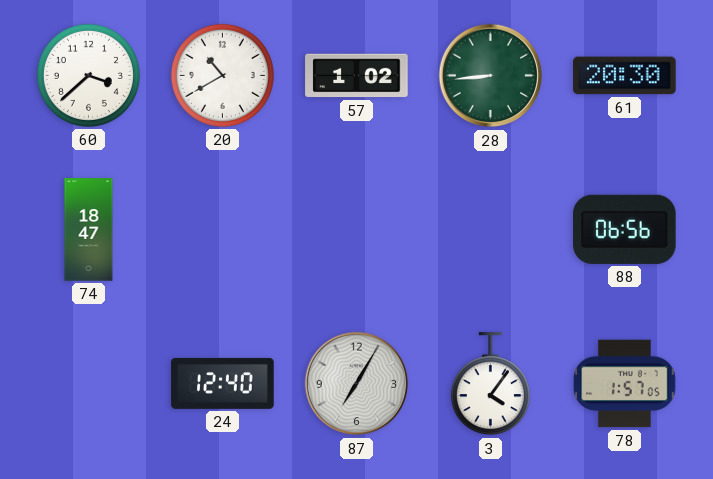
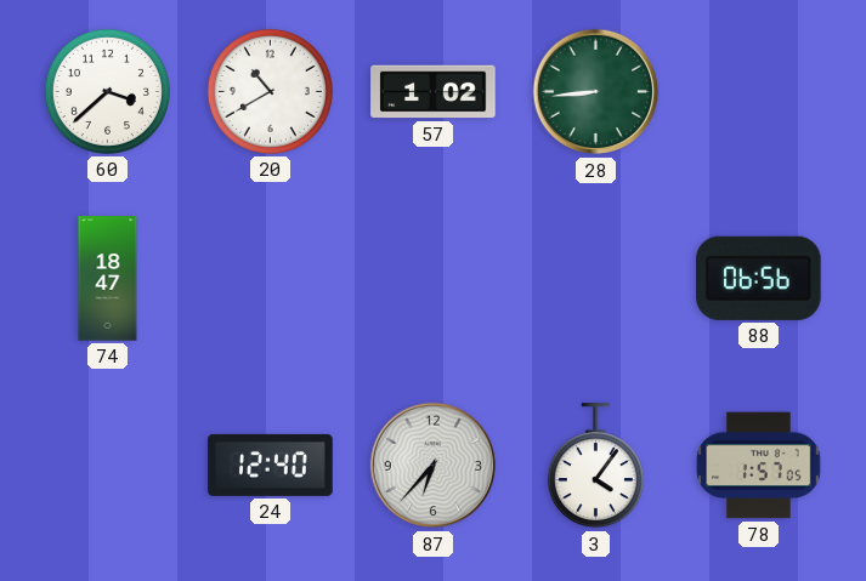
61: 20:30 -> none (625, 76)
87: 7:05 -> 6:37 (434, 466)
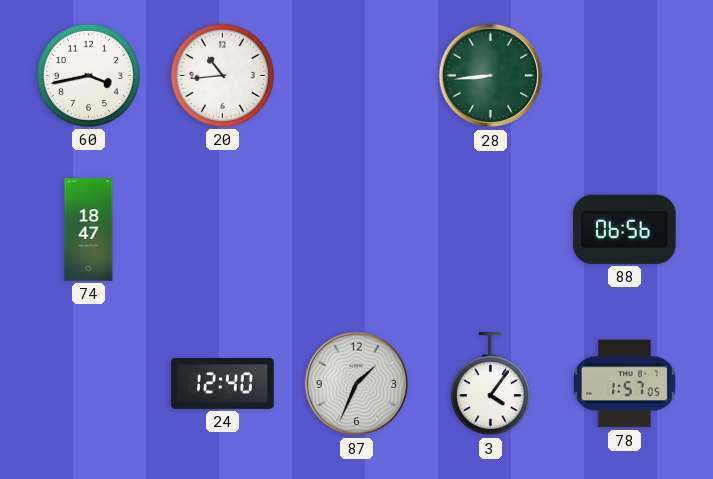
60: 3:38 -> 3:43 (88, 75)
20: 10:40 -> 10:44 (222, 75)
57: 1:02 -> none (434, 92)
87: 6:37 -> 1:34 (357, 384)
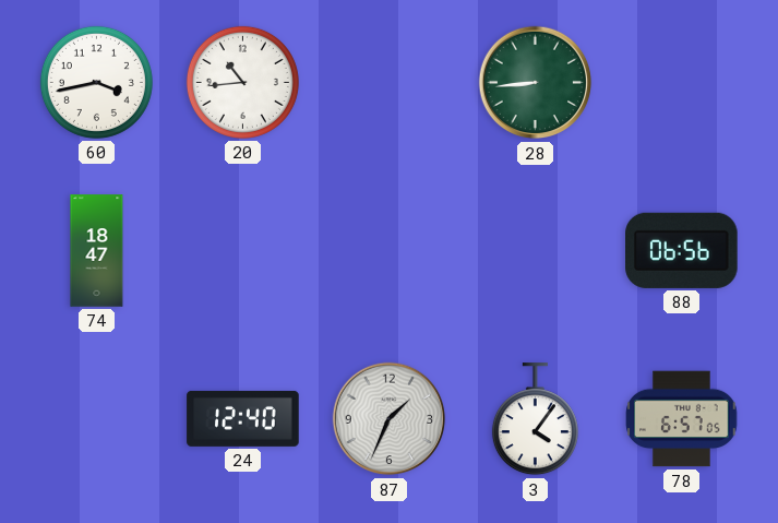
78: 1:57 -> 6:57 (682, 419)
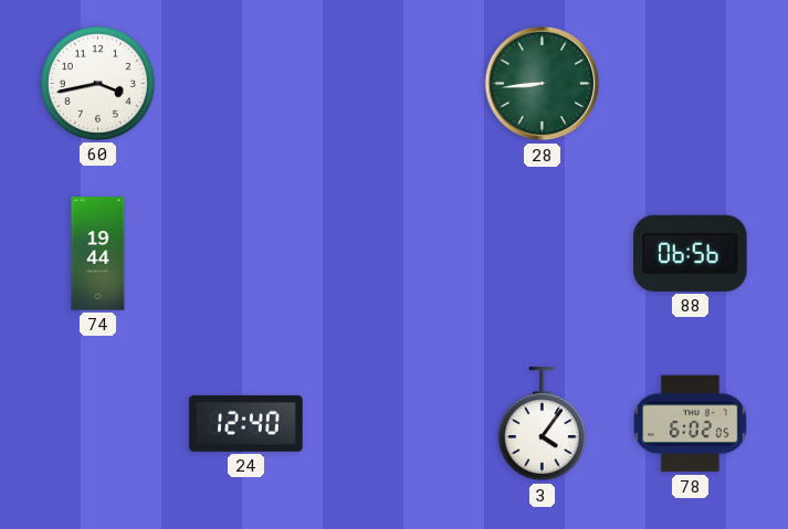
20: 10:44 -> none (242, 82)
74: 18:47 -> 19:44 (98, 254)
87: 1:34 -> none (390, 419)
78: 6:57 -> 6:02 (691, 424)
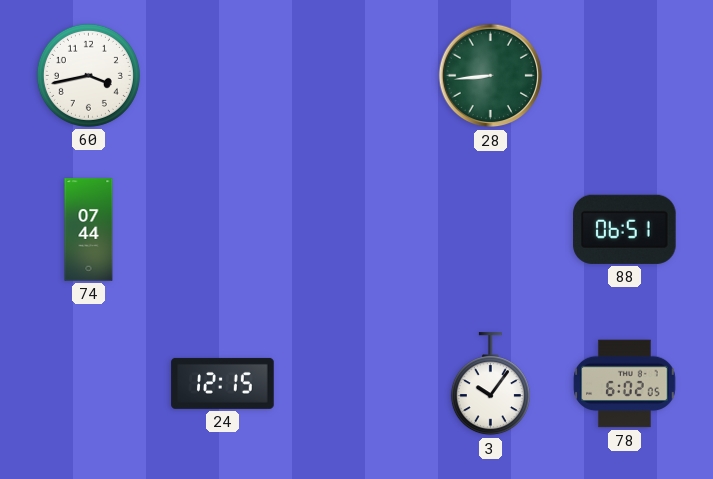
74: 19:44 -> 07:44 (89, 230)
88: 06:56 -> 06:51 (625, 229)
24: 12:40 -> 12:15 (223, 383)
3: 4:06 -> 10:06 (490, 384)
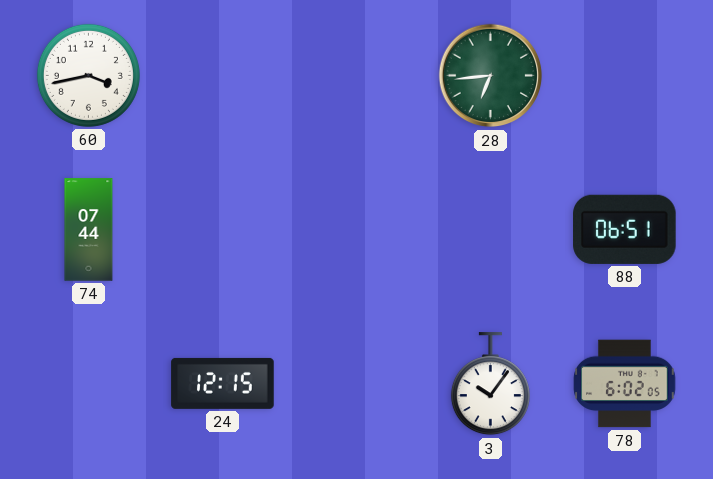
28: 8:44 -> 6:44 (491, 76)
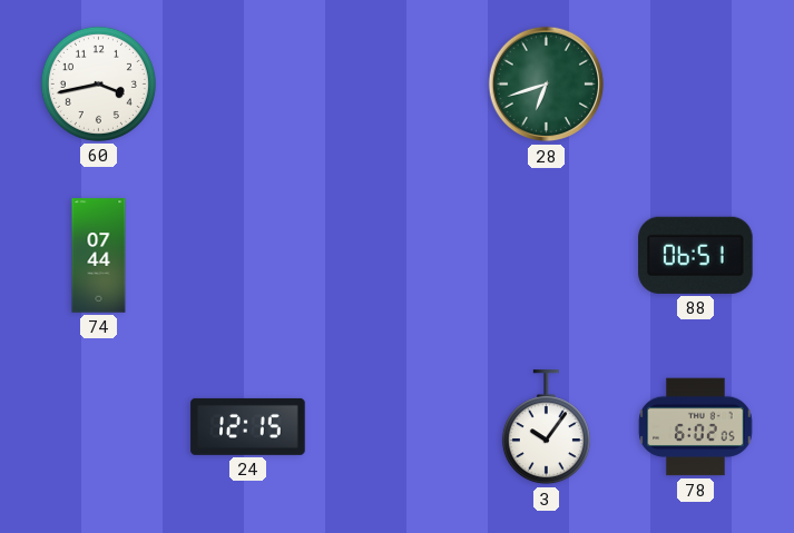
28: 6:44 -> 6:42 (547, 85)
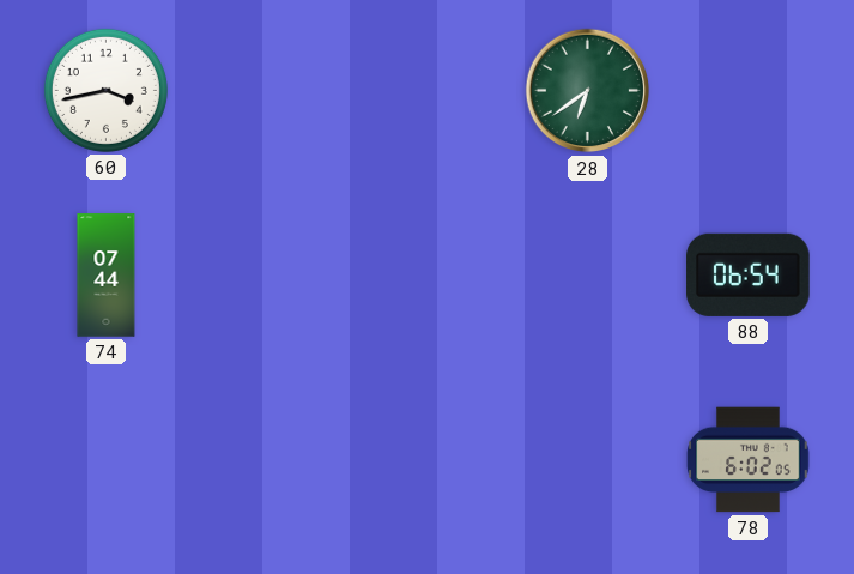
28: 6:42 -> 6:39 (588, 91)
88: 06:51 -> 06:54 (749, 274)
24: 12:15 -> none (248, 426)
3: 10:06 -> none (546, 427)
